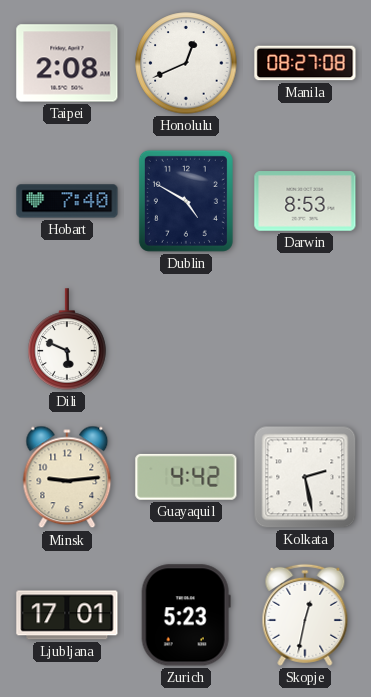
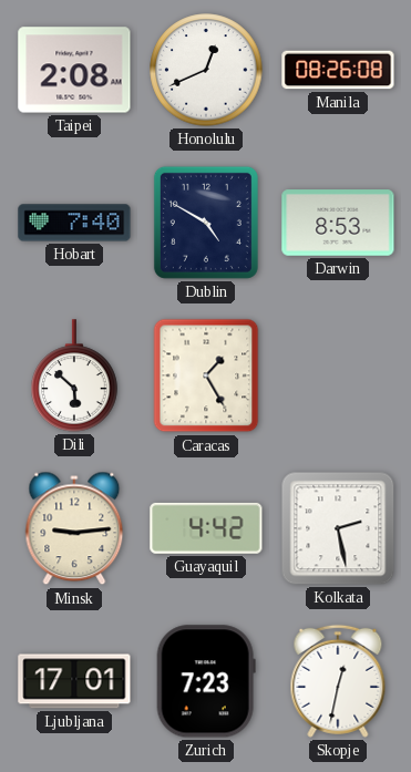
Manila: 08:27 -> 08:26 (338, 70)
Dili: 5:49 -> 5:52 (74, 375)
Caracas: none -> 1:25 (206, 375)
Zurich: 5:23 -> 7:23 (206, 681)
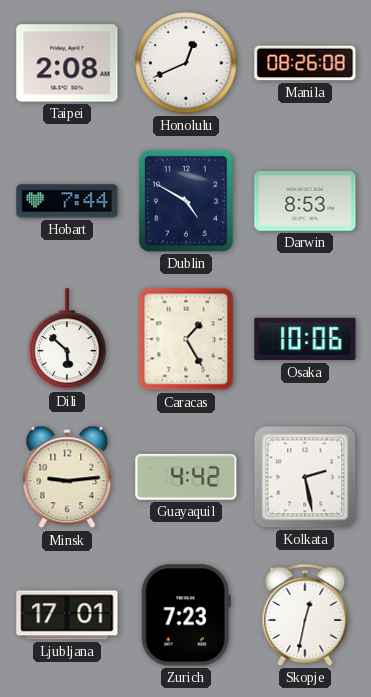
Hobart: 7:40 -> 7:44 (67, 201)
Osaka: none -> 10:06 (305, 339)
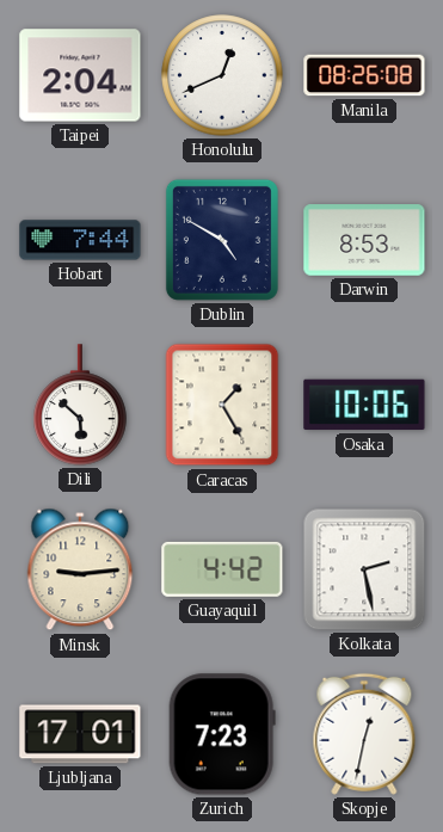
Taipei: 2:08 -> 2:04 (80, 75)
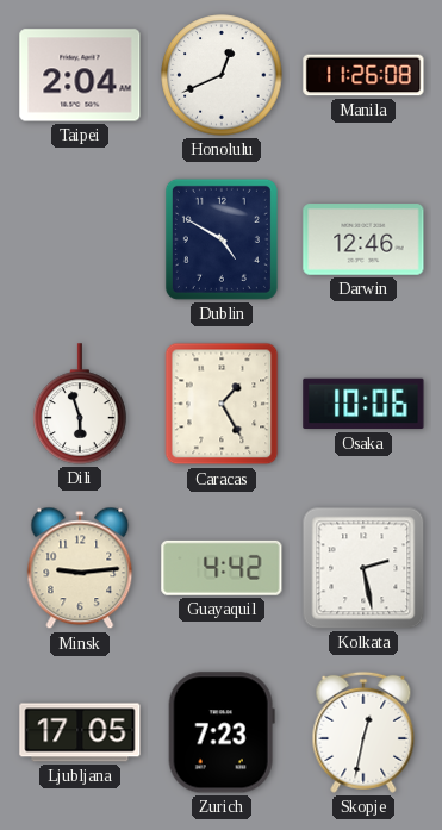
Manila: 08:26 -> 11:26 (363, 75)
Hobart: 7:44 -> none (80, 240)
Darwin: 8:53 -> 12:46 (363, 239)
Dili: 5:52 -> 5:57 (80, 404)
Ljubljana: 17:01 -> 17:05 (80, 732)
